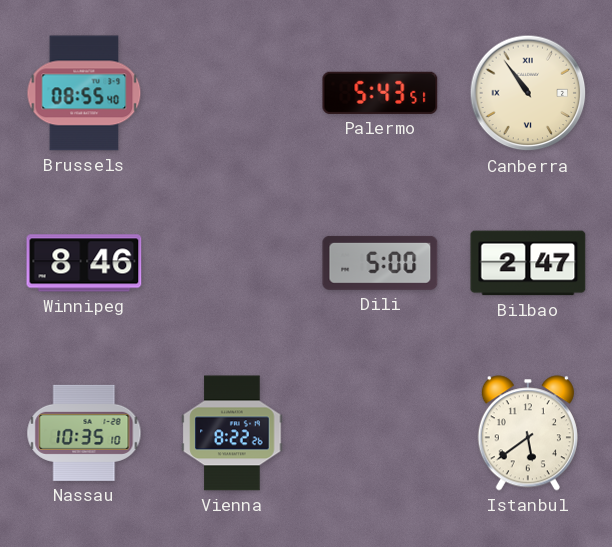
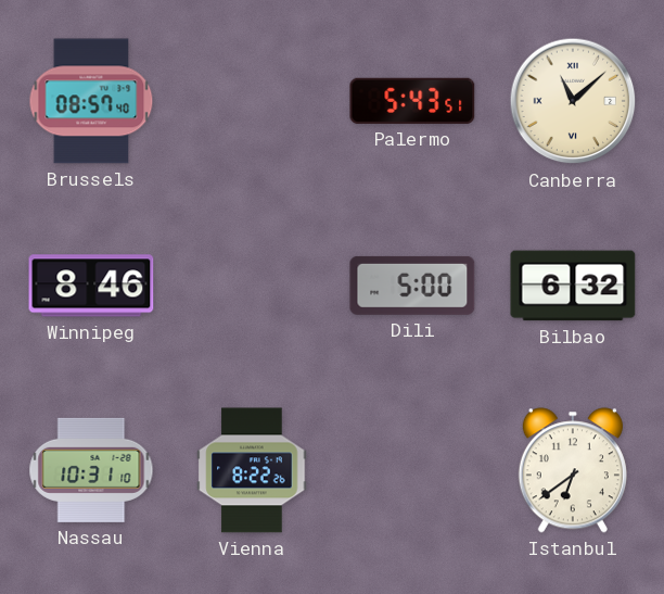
Brussels: 08:55 -> 08:57 (91, 101)
Canberra: 10:54 -> 11:08 (573, 101)
Bilbao: 2:47 -> 6:32 (573, 286)
Nassau: 10:35 -> 10:31 (91, 470)
Istanbul: 5:39 -> 6:39 (573, 470)
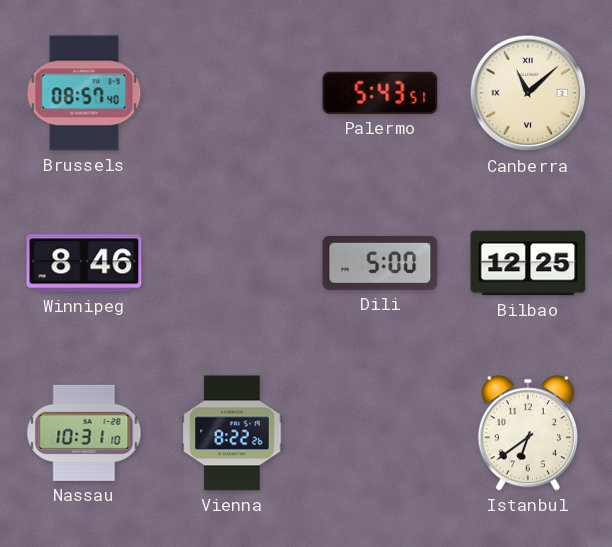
Bilbao: 6:32 -> 12:25 (528, 263)
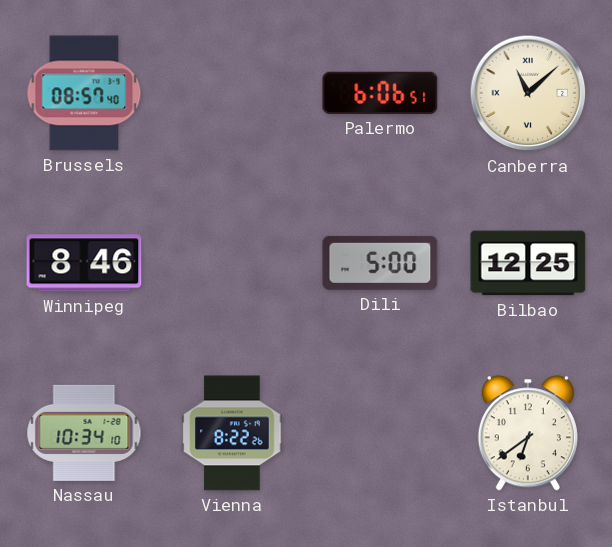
Palermo: 5:43 -> 6:06 (380, 93)
Nassau: 10:31 -> 10:34 (84, 433)
